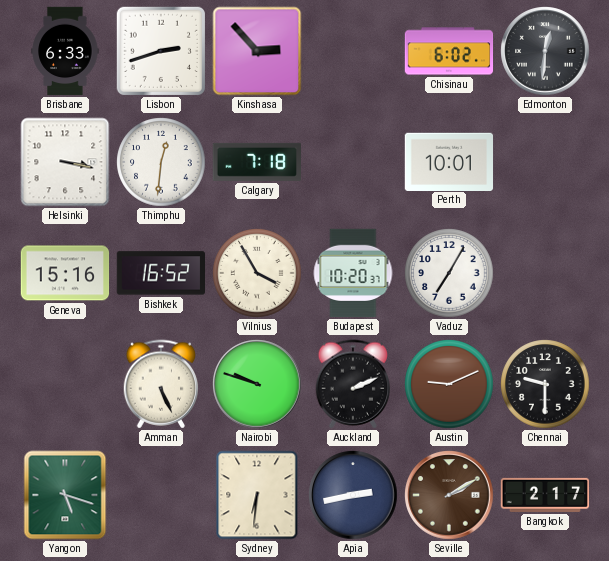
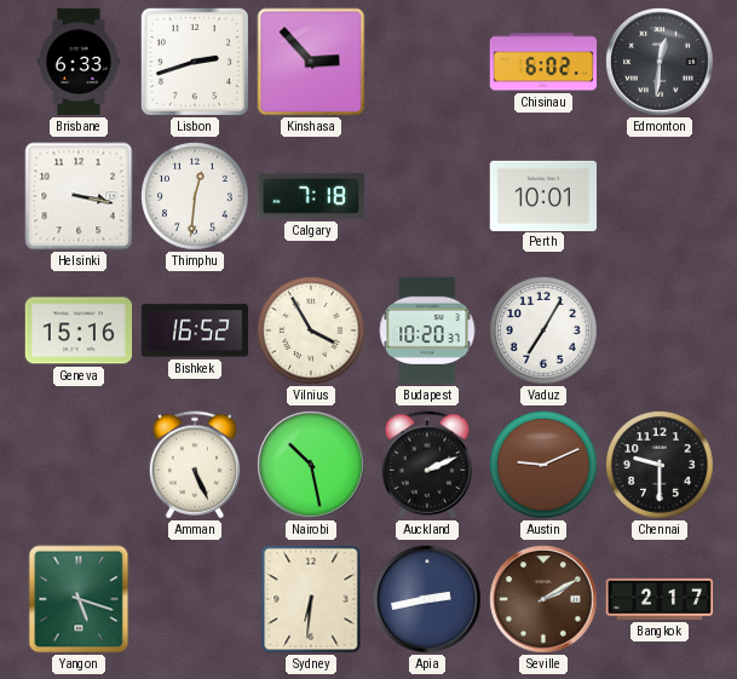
Nairobi: 9:48 -> 10:28 (311, 465)
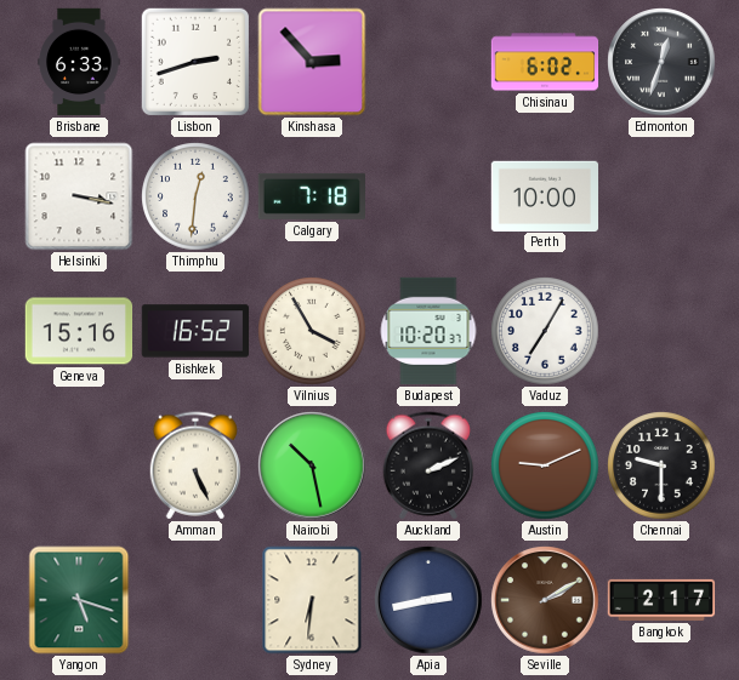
Edmonton: 12:31 -> 12:33 (661, 62)
Perth: 10:01 -> 10:00 (545, 195)
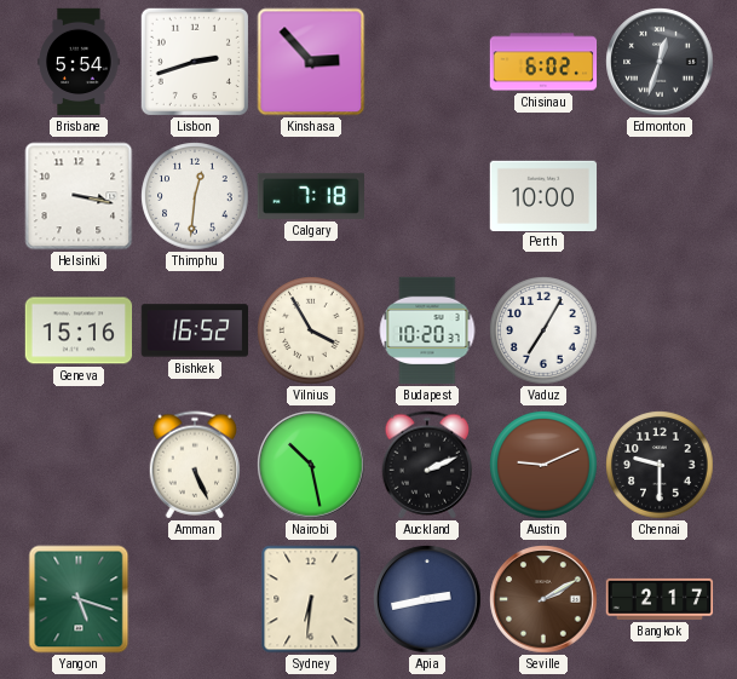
Brisbane: 6:33 -> 5:54 (79, 62)
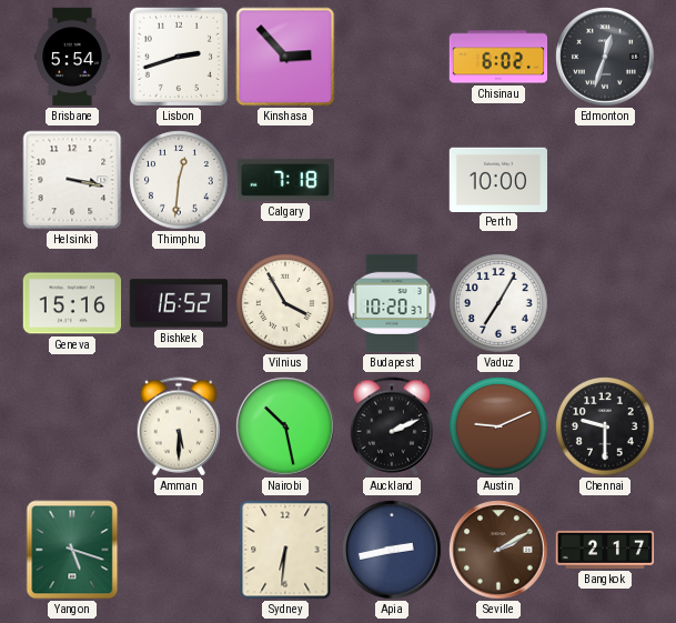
Amman: 5:26 -> 5:30 (179, 426)
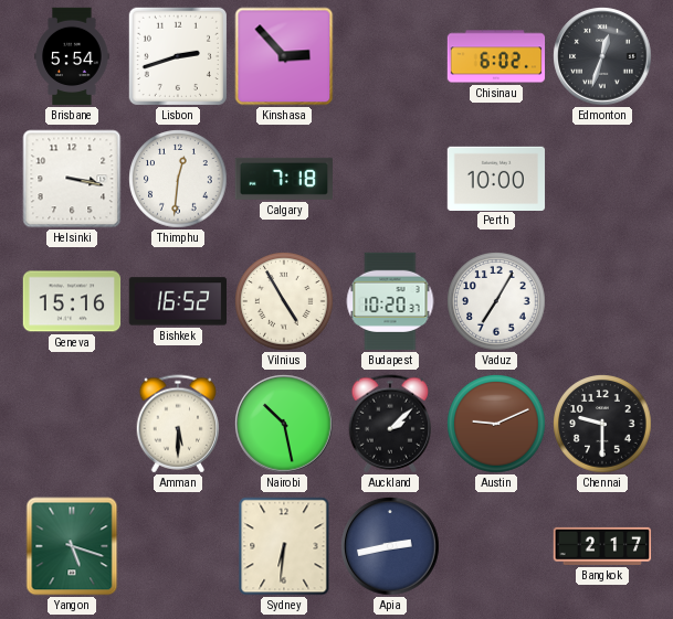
Vilnius: 3:55 -> 4:55 (284, 301)
Auckland: 2:11 -> 2:08 (390, 424)
Seville: 2:10 -> none (498, 550)
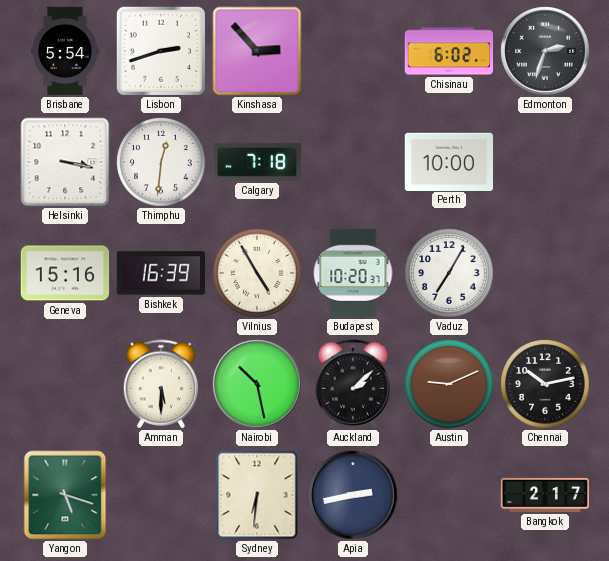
Edmonton: 12:33 -> 2:33 (545, 51)
Bishkek: 16:52 -> 16:39 (161, 273)
Chennai: 9:30 -> 10:13 (545, 384)
